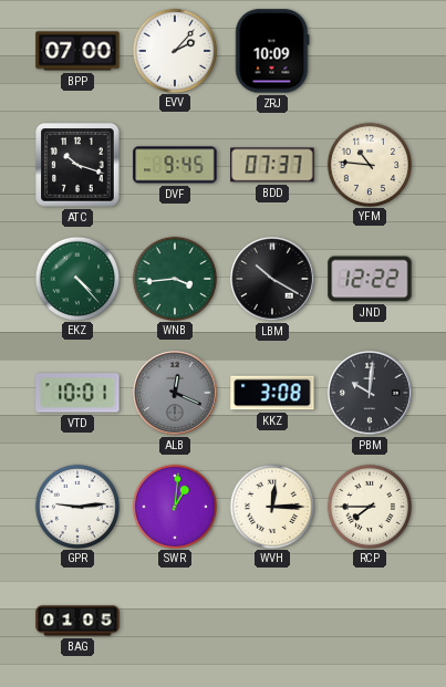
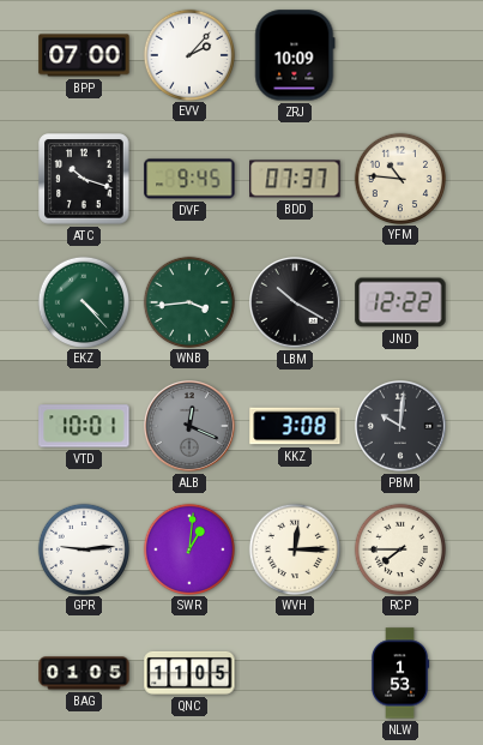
QNC: none -> 11:05 (189, 673)
NLW: none -> 1:53 (400, 673)
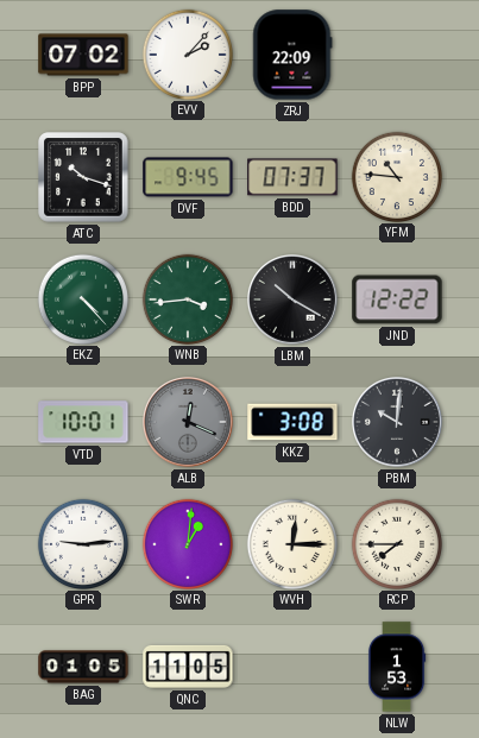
BPP: 07:00 -> 07:02 (83, 55)
ZRJ: 10:09 -> 22:09 (292, 55)
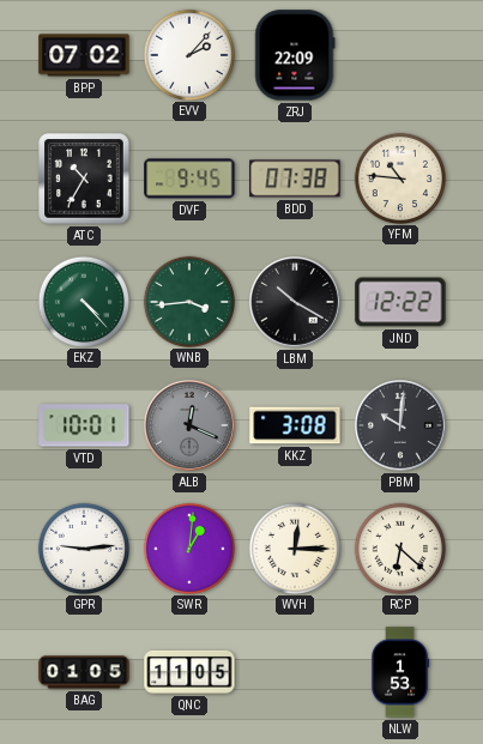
ATC: 10:18 -> 10:35 (84, 179)
BDD: 07:37 -> 07:38 (295, 179)
RCP: 7:45 -> 6:22 (399, 548)
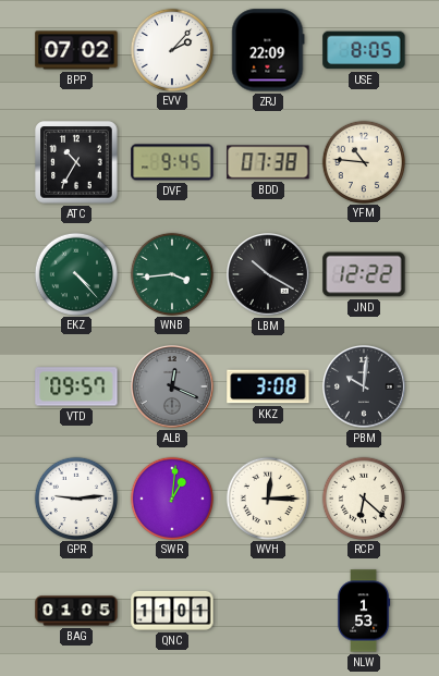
USE: none -> 8:05 (364, 50)
VTD: 10:01 -> 09:57 (76, 386)
QNC: 11:05 -> 11:01 (172, 611)
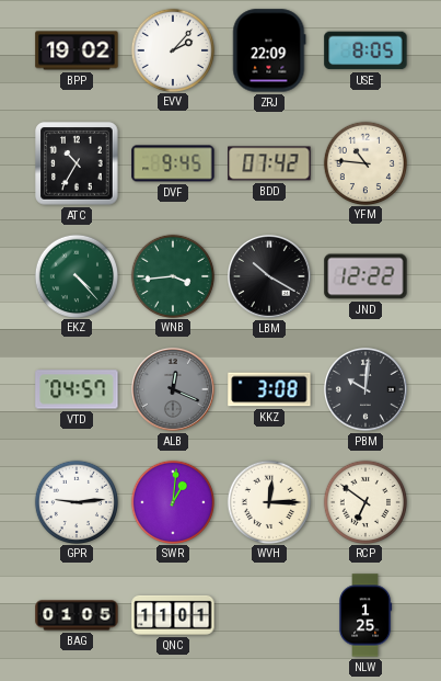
BPP: 07:02 -> 19:02 (77, 50)
BDD: 07:38 -> 07:42 (269, 163)
VTD: 09:57 -> 04:57 (77, 389)
RCP: 6:22 -> 6:51 (364, 501)
NLW: 1:53 -> 1:25 (365, 615)
